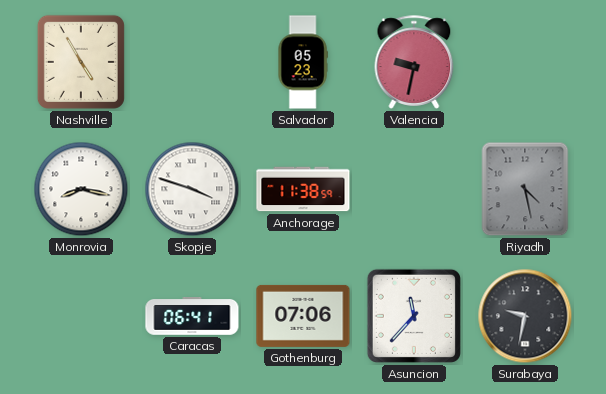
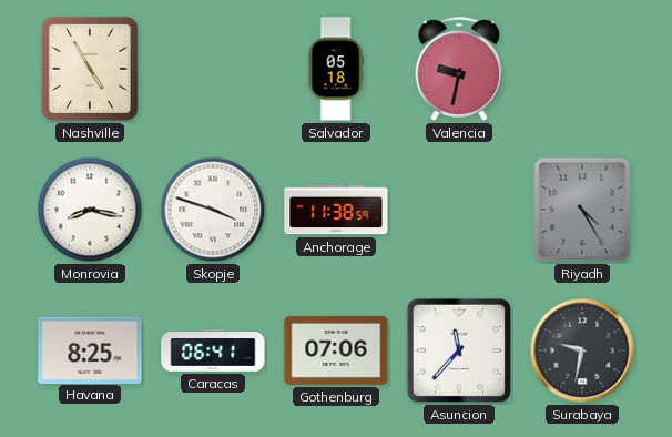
Salvador: 05:23 -> 05:18 (336, 69)
Riyadh: 4:28 -> 4:25 (582, 210)
Havana: none -> 8:25 (90, 349)
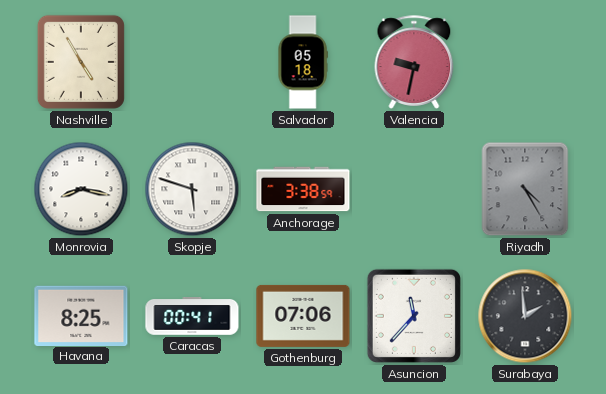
Skopje: 3:48 -> 5:48 (192, 189)
Anchorage: 11:38 -> 3:38 (303, 189)
Caracas: 06:41 -> 00:41 (192, 317)
Surabaya: 9:32 -> 1:59 (525, 316)
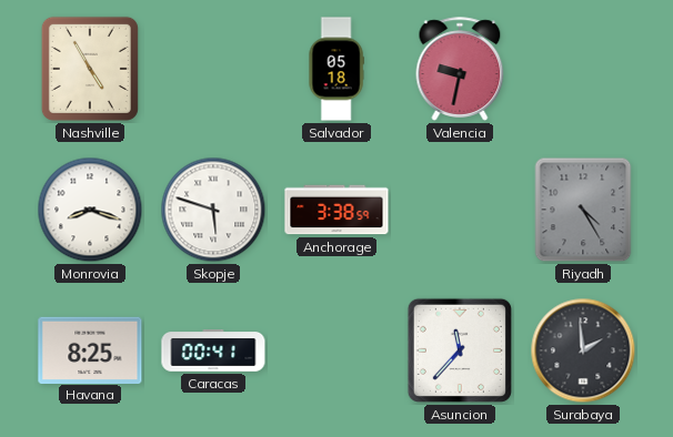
Monrovia: 8:17 -> 8:18 (90, 210)
Gothenburg: 07:06 -> none (303, 316)
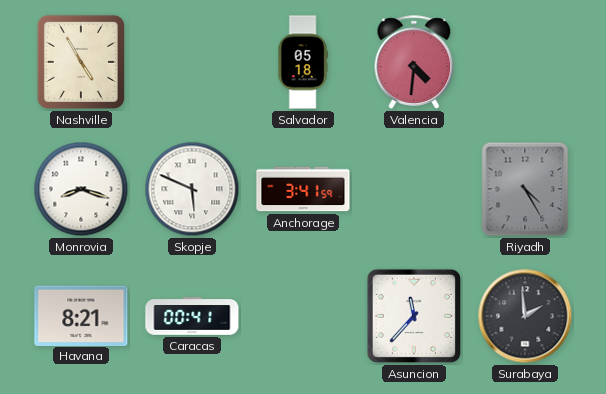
Valencia: 9:32 -> 4:31 (414, 62)
Skopje: 5:48 -> 5:49 (192, 189)
Anchorage: 3:38 -> 3:41 (303, 189)
Havana: 8:25 -> 8:21 (81, 315)
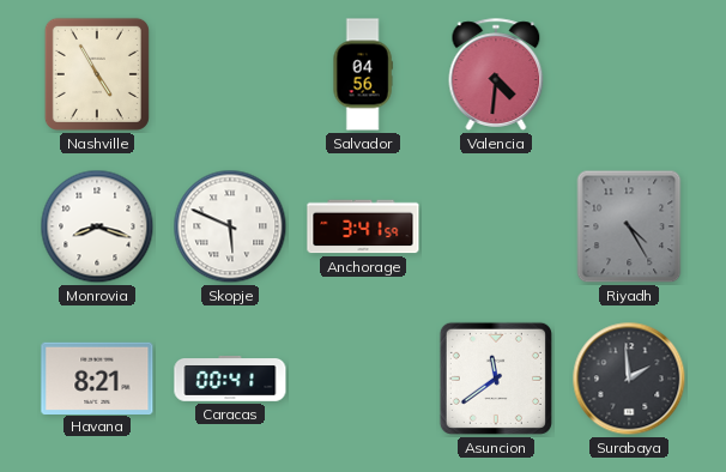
Salvador: 05:18 -> 04:56 (363, 74)
Asuncion: 11:37 -> 11:39 (496, 379)
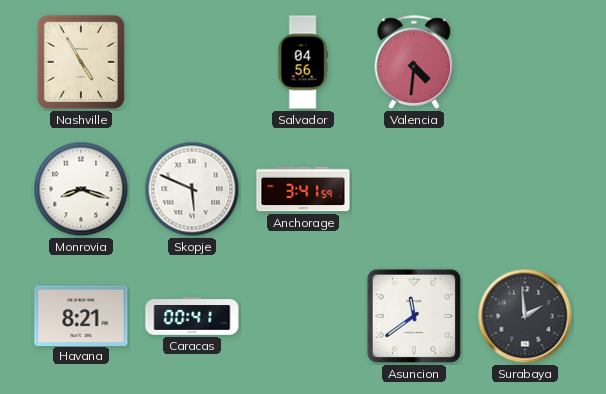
Riyadh: 4:25 -> none (629, 226)
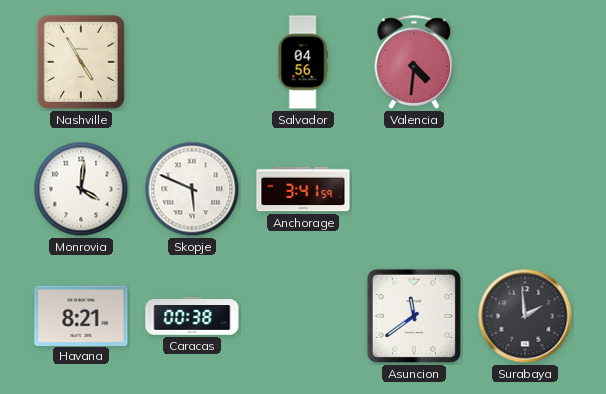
Monrovia: 8:18 -> 4:01 (81, 189)
Caracas: 00:41 -> 00:38 (192, 317)
